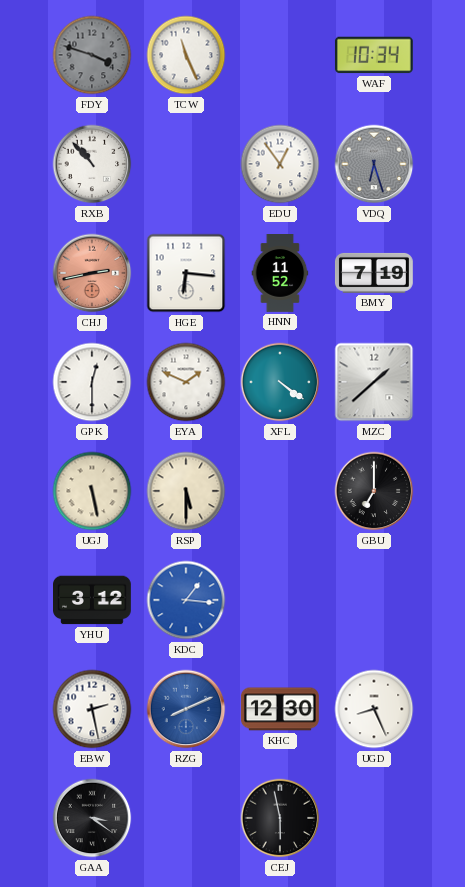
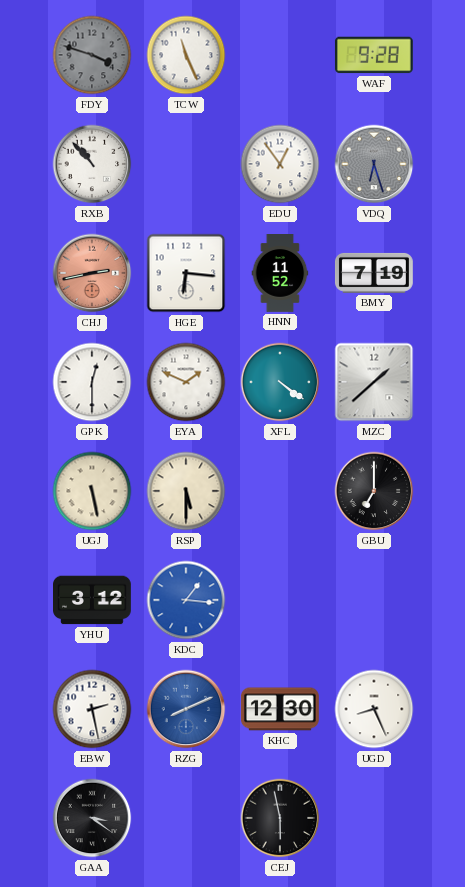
WAF: 10:34 -> 9:28 (374, 55)
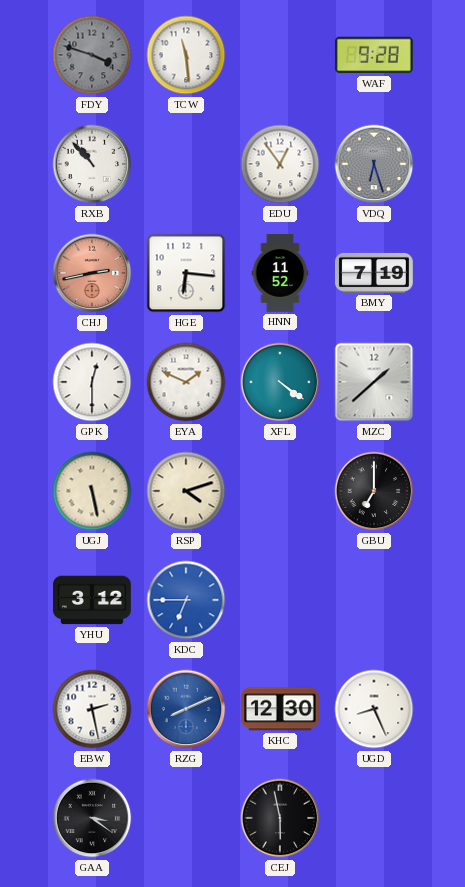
TCW: 11:26 -> 11:29 (186, 55)
RSP: 5:30 -> 4:12 (186, 491)
KDC: 1:16 -> 6:45 (186, 600)
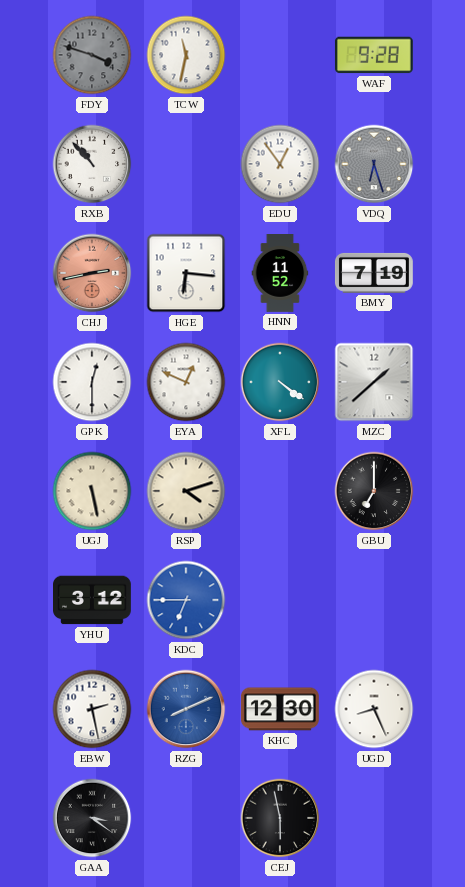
TCW: 11:29 -> 11:32 (186, 55)
EYA: 1:49 -> 12:49 (186, 382)
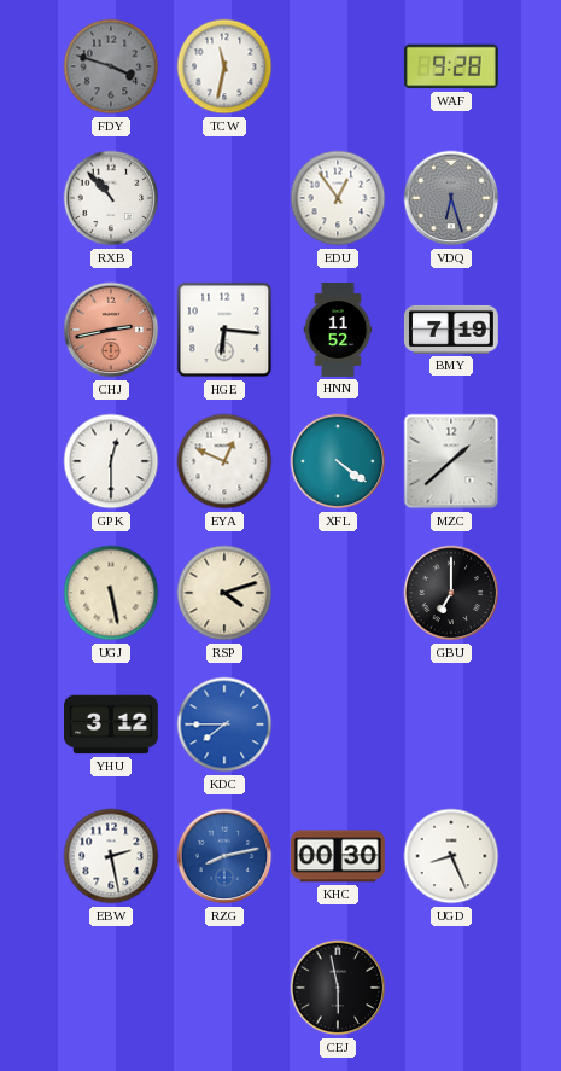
KDC: 6:45 -> 7:45 (224, 724)
RZG: 8:11 -> 8:13 (224, 856)
KHC: 12:30 -> 00:30 (338, 856)
GAA: 3:21 -> none (92, 818)
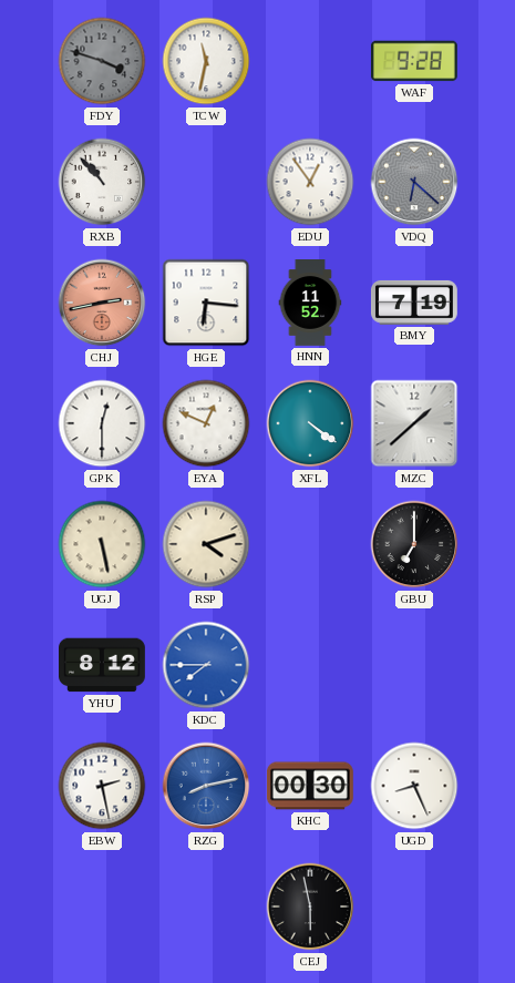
VDQ: 6:27 -> 6:22 (414, 182)
YHU: 3:12 -> 8:12 (103, 665)
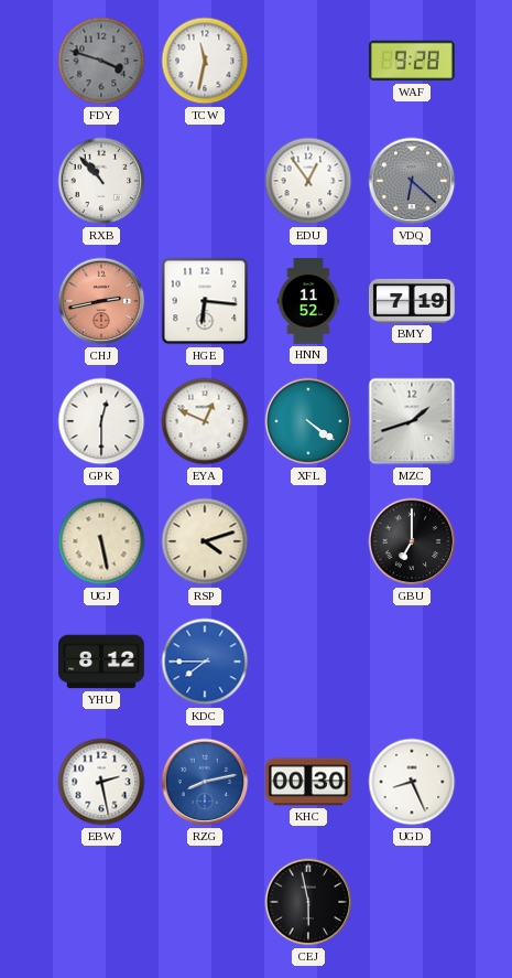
MZC: 1:38 -> 1:42 (412, 421)
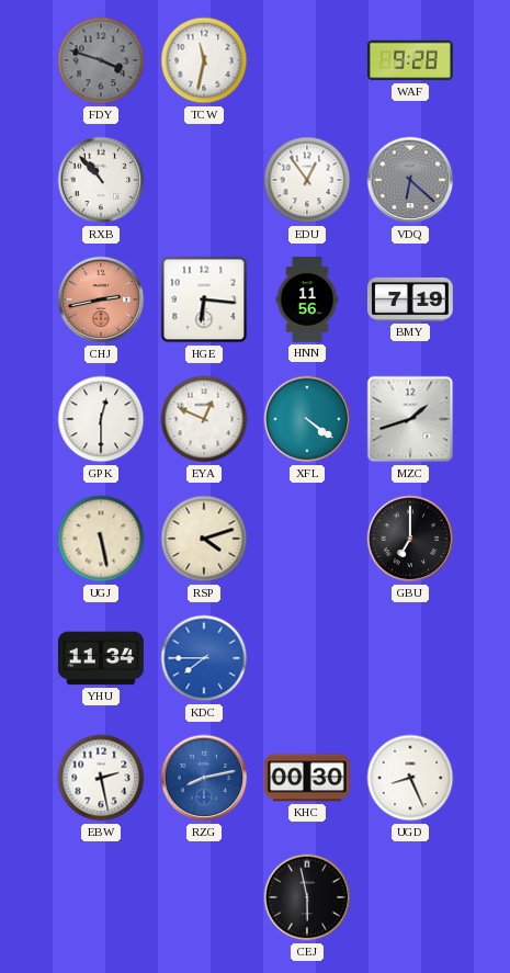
HNN: 11:52 -> 11:56 (307, 301)
YHU: 8:12 -> 11:34 (102, 658)
